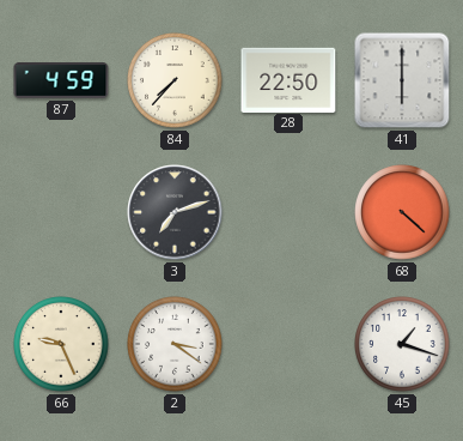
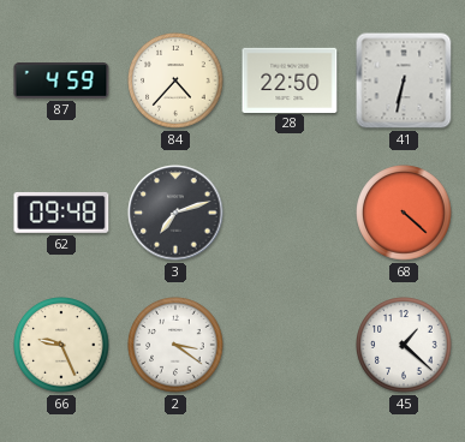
84: 7:37 -> 4:37 (175, 80)
41: 6:00 -> 6:32 (404, 80)
62: none -> 09:48 (61, 213)
45: 1:18 -> 1:22 (404, 345)
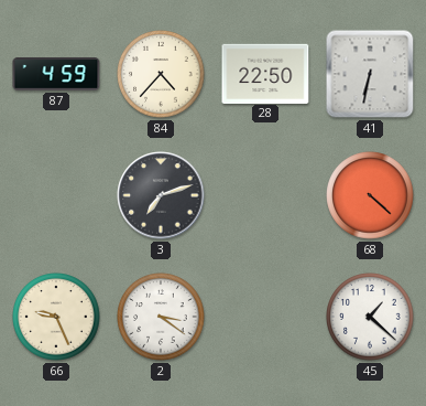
62: 09:48 -> none (61, 213)
